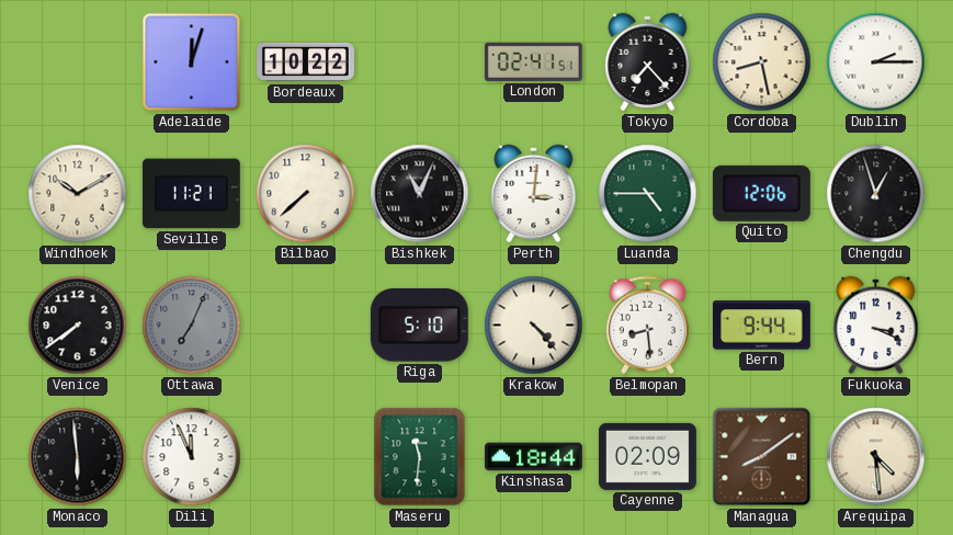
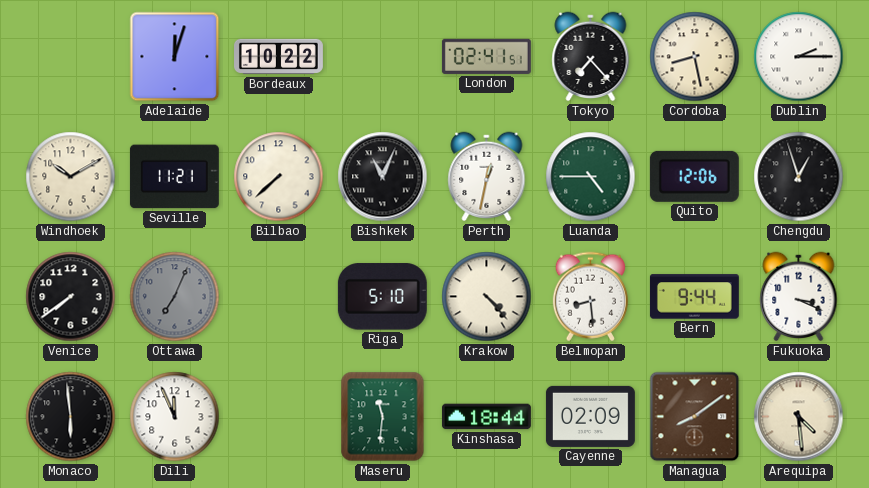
Perth: 3:01 -> 12:32 (487, 177)
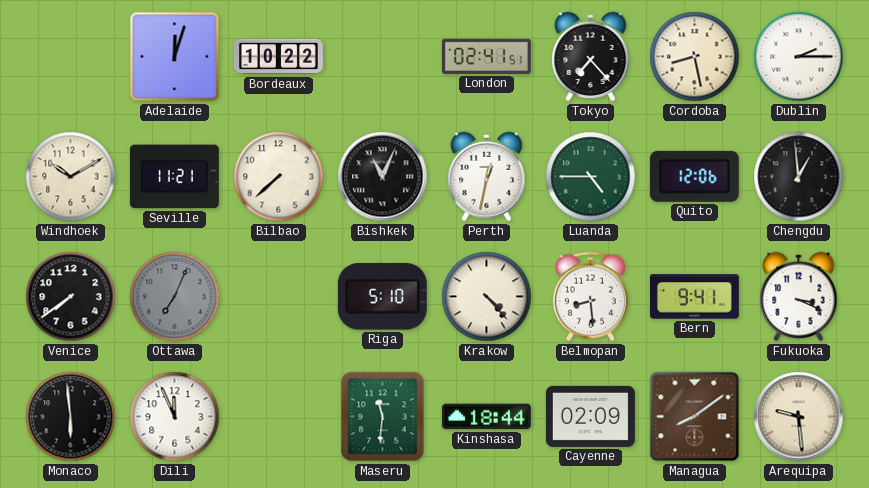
Chengdu: 12:57 -> 12:59 (799, 177)
Bern: 9:44 -> 9:41 (694, 297)
Arequipa: 4:29 -> 9:29 (799, 417)
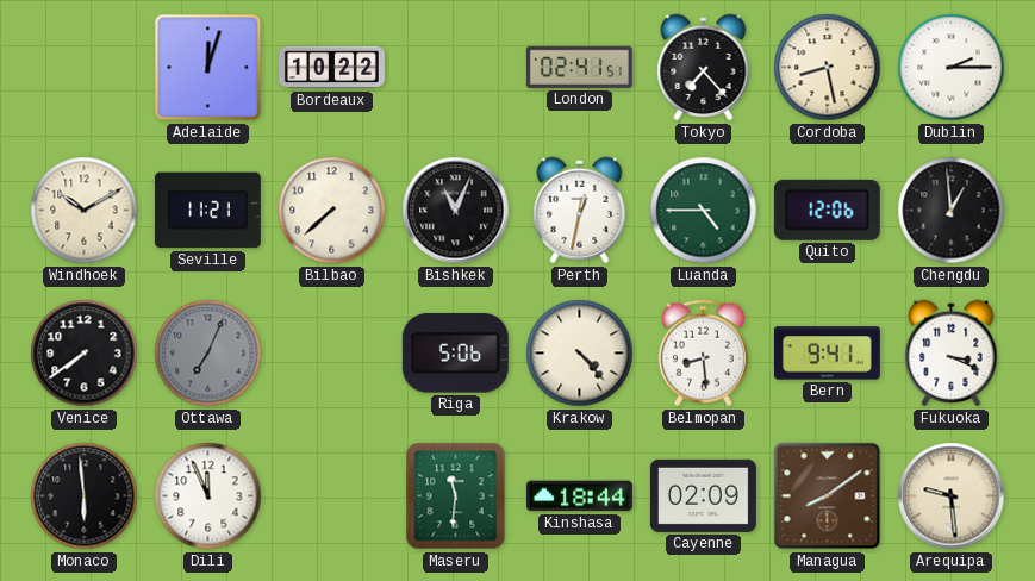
Riga: 5:10 -> 5:06 (455, 354)
